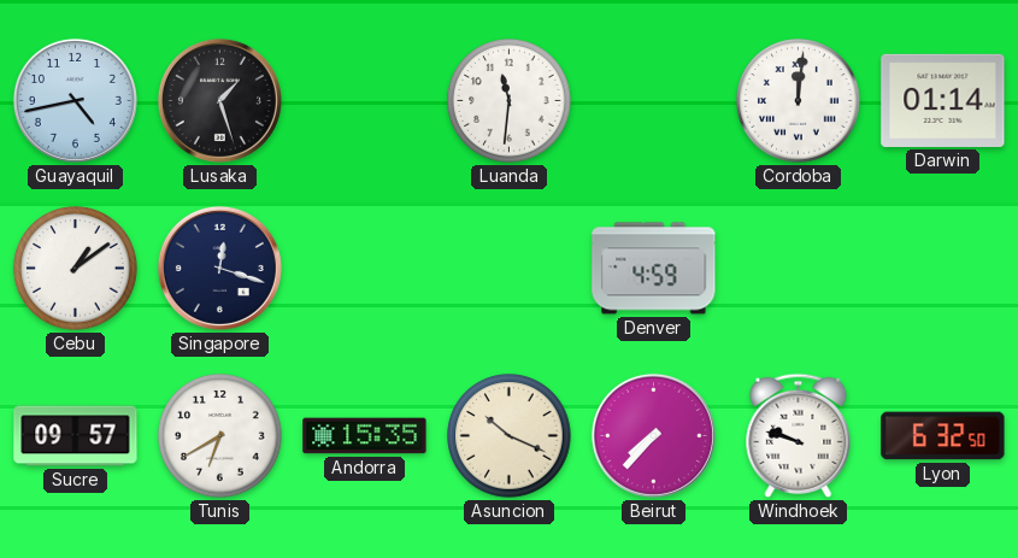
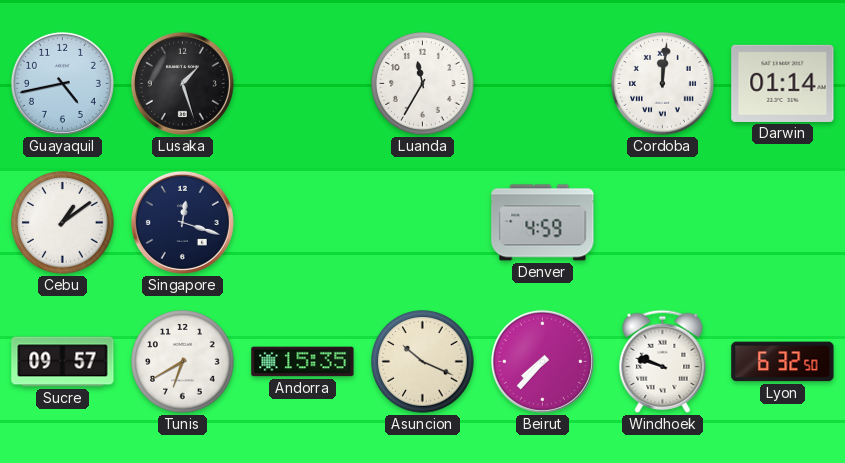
Luanda: 11:31 -> 11:35 (423, 84)
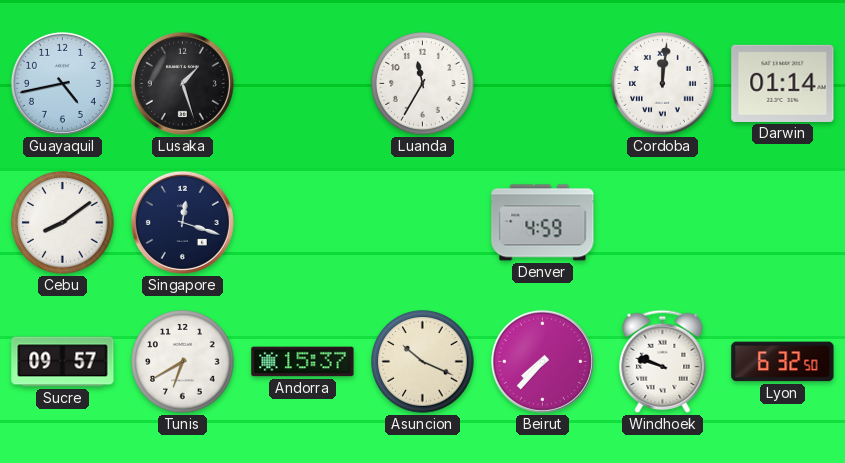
Cebu: 1:09 -> 8:09 (63, 223)
Andorra: 15:35 -> 15:37 (303, 362)
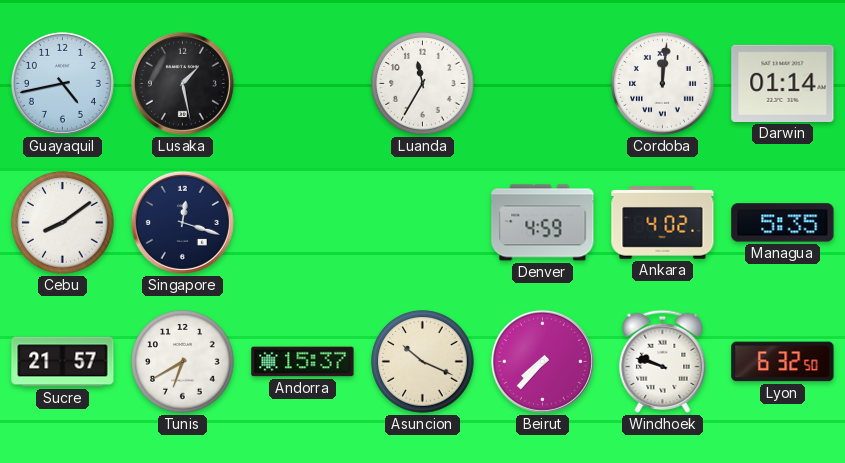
Lusaka: 1:27 -> 1:28 (182, 83)
Ankara: none -> 4:02 (663, 223)
Managua: none -> 5:35 (783, 223)
Sucre: 09:57 -> 21:57 (63, 362)
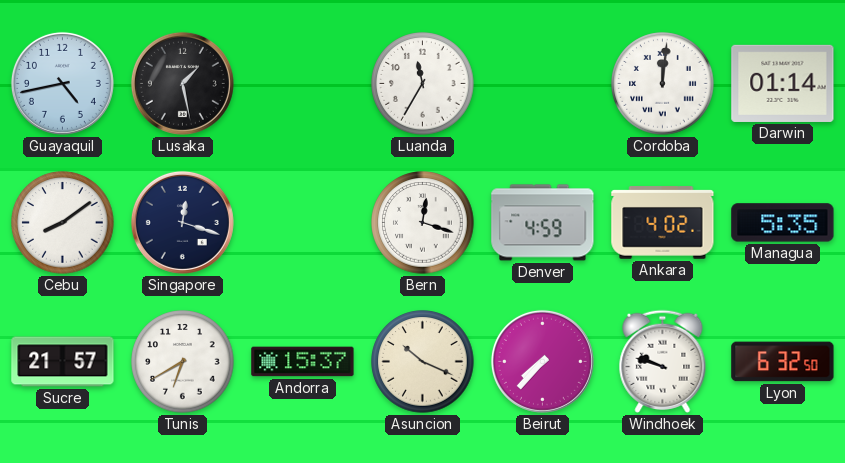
Bern: none -> 12:18 (423, 223)
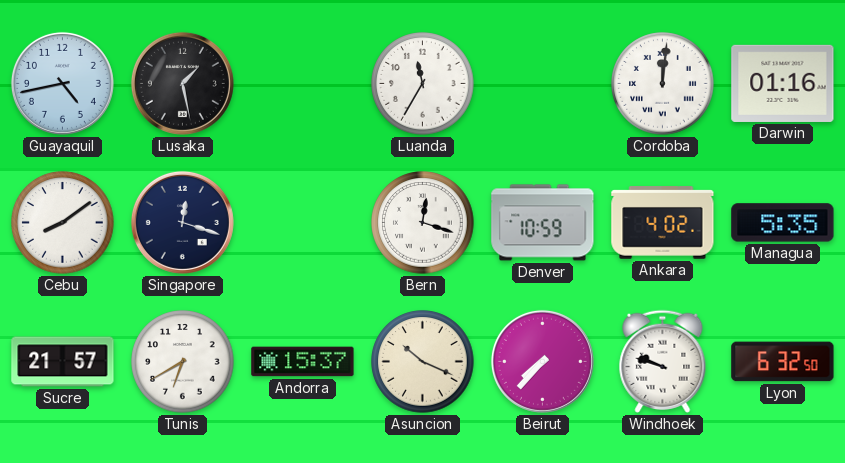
Darwin: 01:14 -> 01:16 (783, 83)
Denver: 4:59 -> 10:59 (543, 223)
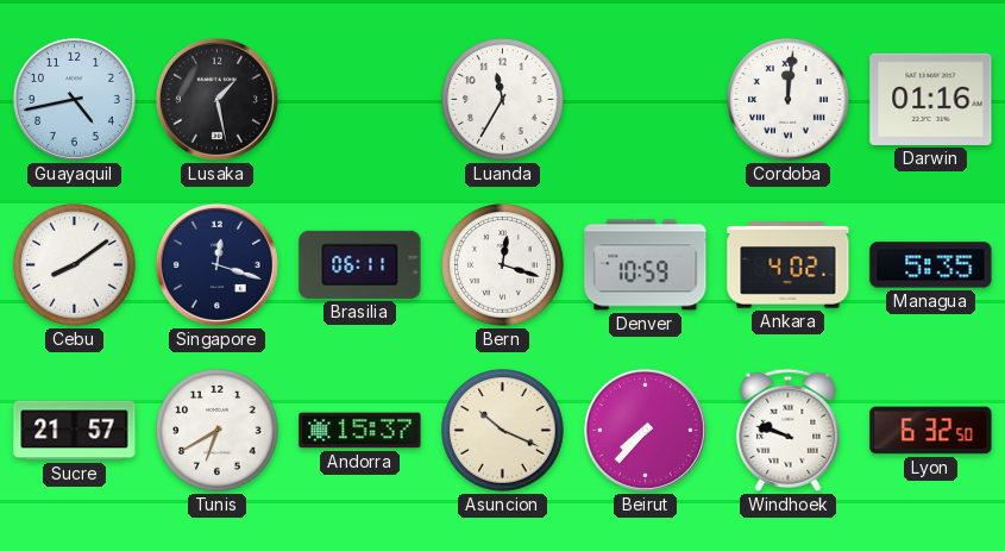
Brasilia: none -> 06:11 (360, 264)
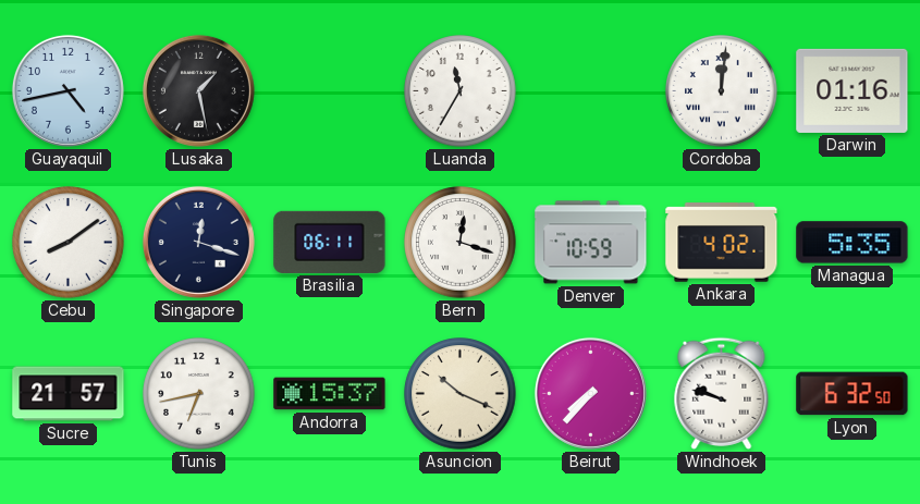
Tunis: 6:40 -> 6:43 (199, 394)
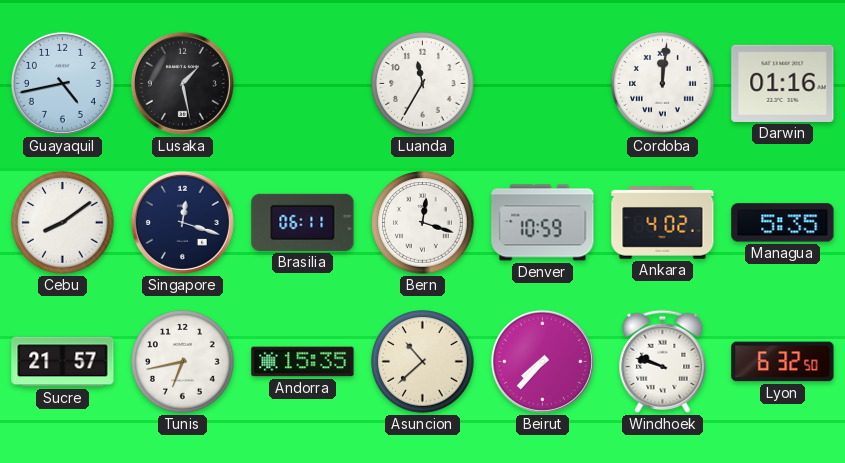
Andorra: 15:37 -> 15:35 (303, 362)
Asuncion: 10:19 -> 10:38 (423, 362)
